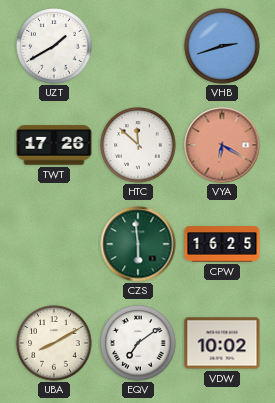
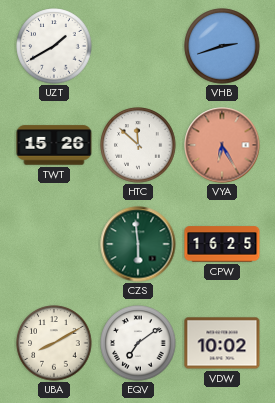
TWT: 17:26 -> 15:26 (54, 145)
VYA: 6:20 -> 6:25 (222, 145)
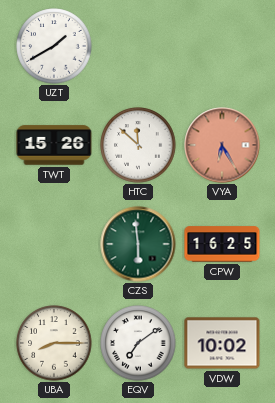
VHB: 2:42 -> none (222, 46)
UBA: 8:10 -> 8:15 (54, 343)
